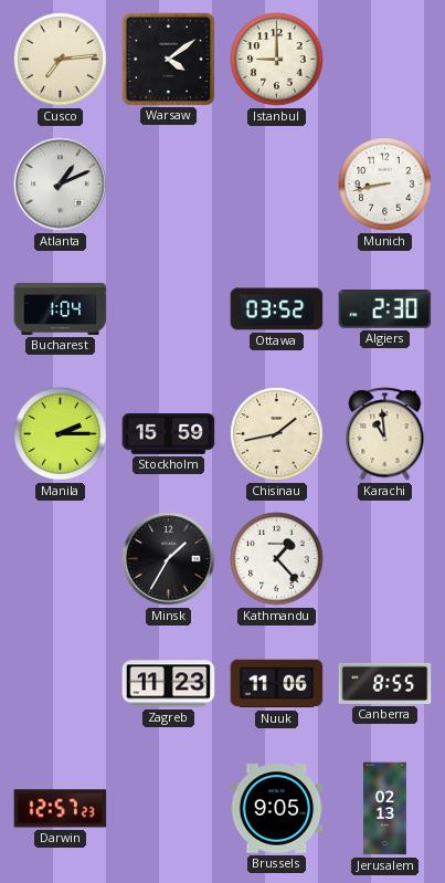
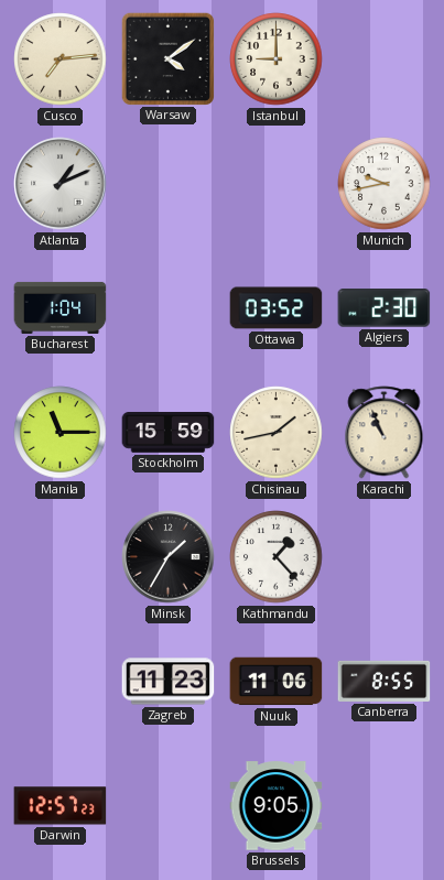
Munich: 8:43 -> 9:43 (385, 184)
Manila: 2:15 -> 11:15 (61, 433)
Karachi: 10:59 -> 10:56 (385, 433)
Jerusalem: 02:13 -> none (385, 809)
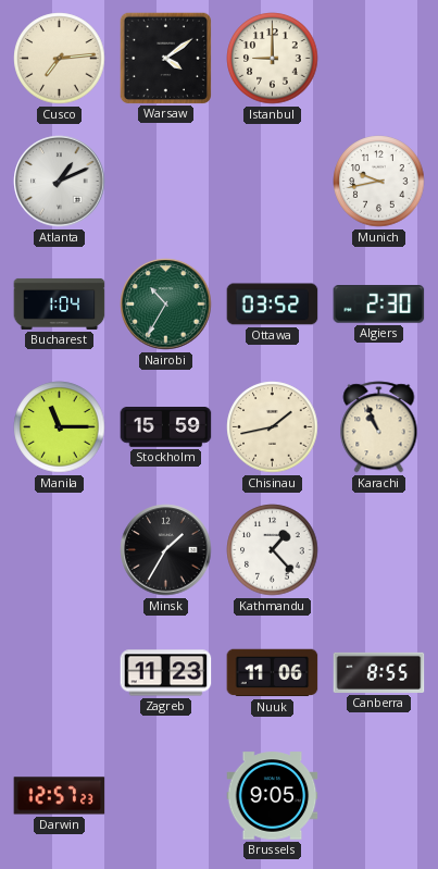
Nairobi: none -> 10:35 (166, 305)
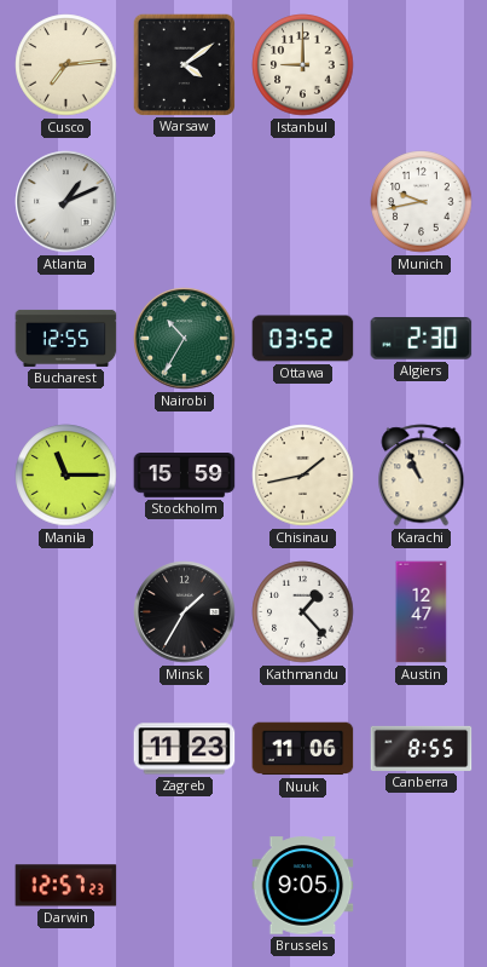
Bucharest: 1:04 -> 12:55 (66, 338)
Austin: none -> 12:47 (422, 612)
